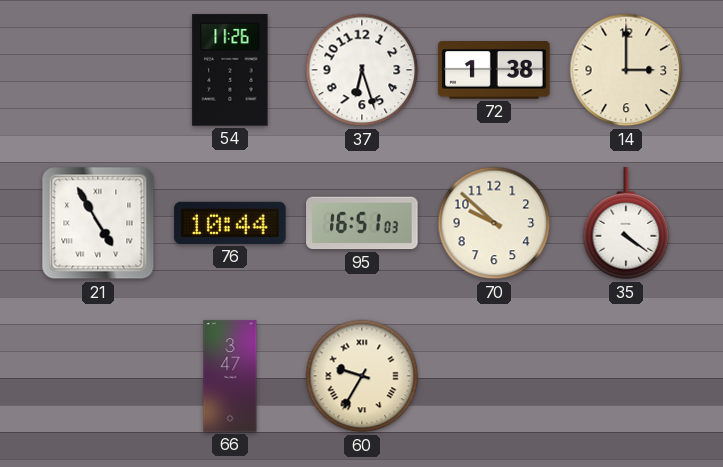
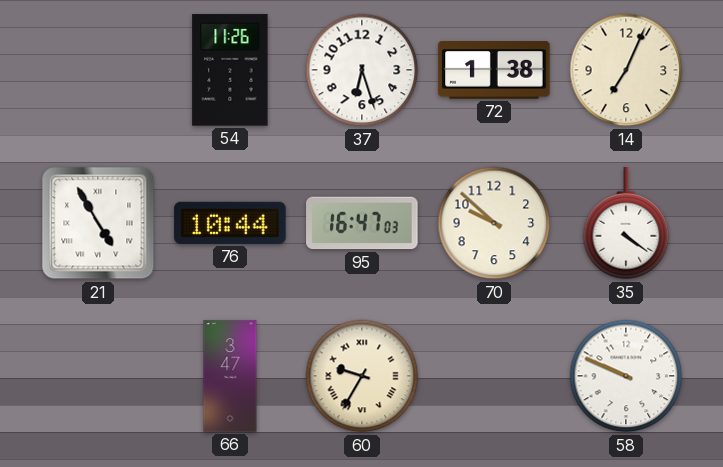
14: 3:00 -> 7:04 (626, 70)
95: 16:51 -> 16:47 (362, 223)
58: none -> 9:49 (626, 376)
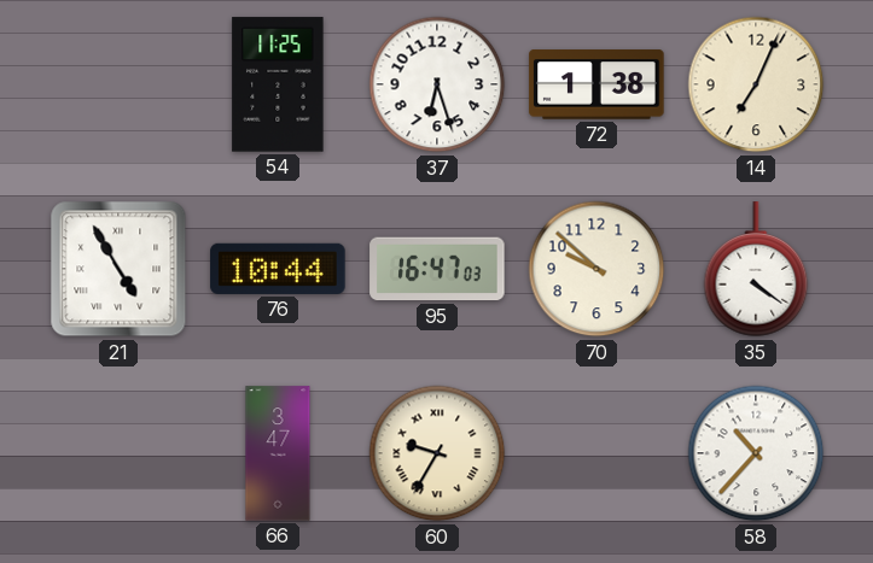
54: 11:26 -> 11:25 (278, 84)
58: 9:49 -> 10:37 (756, 453)
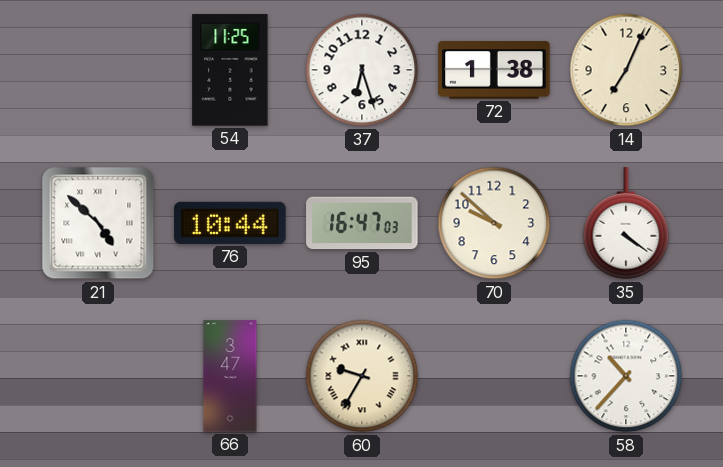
21: 4:55 -> 4:52 (98, 223)
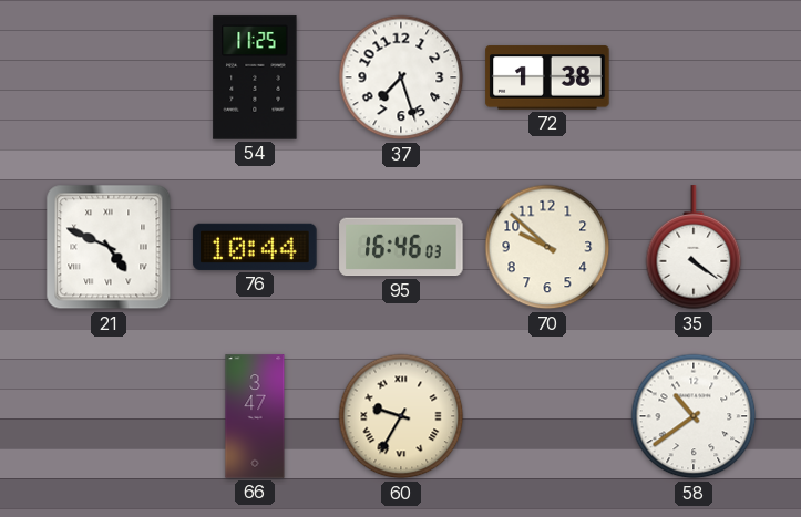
37: 6:27 -> 7:27 (401, 77)
14: 7:04 -> none (626, 70)
21: 4:52 -> 4:49 (109, 247)
95: 16:47 -> 16:46 (401, 247)
58: 10:37 -> 10:39 (694, 416)
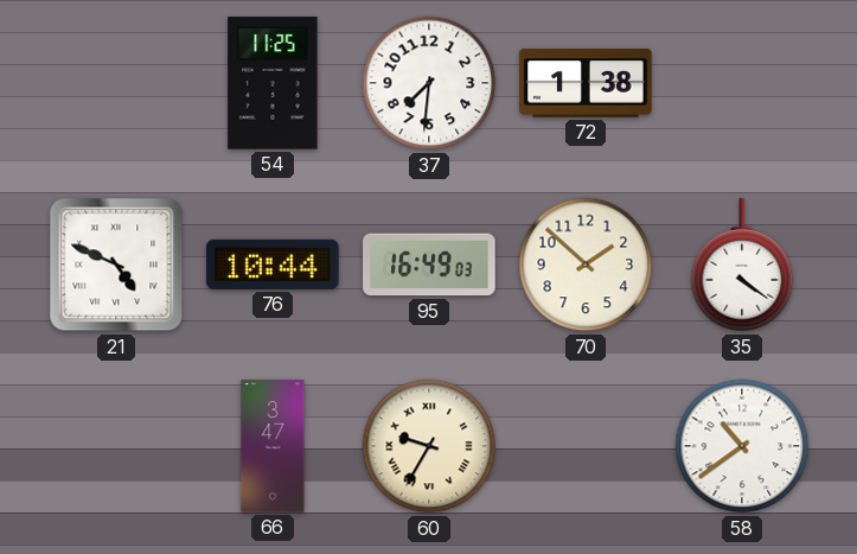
37: 7:27 -> 7:31 (429, 83)
95: 16:46 -> 16:49 (429, 265)
70: 9:52 -> 1:52 (586, 265)
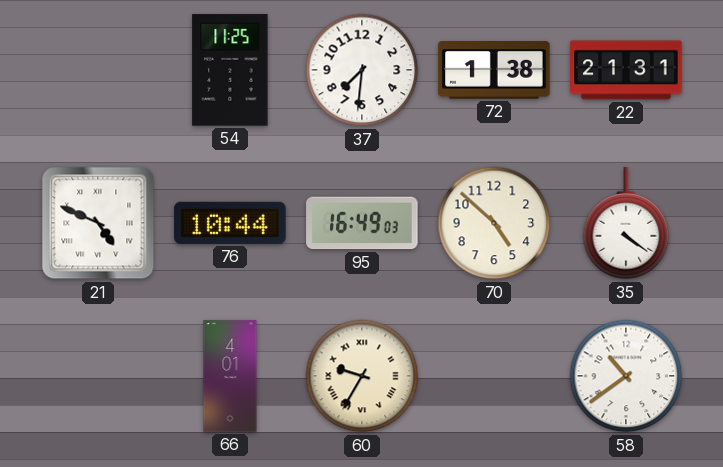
22: none -> 21:31 (626, 70)
70: 1:52 -> 4:52 (494, 223)
66: 3:47 -> 4:01 (230, 376)
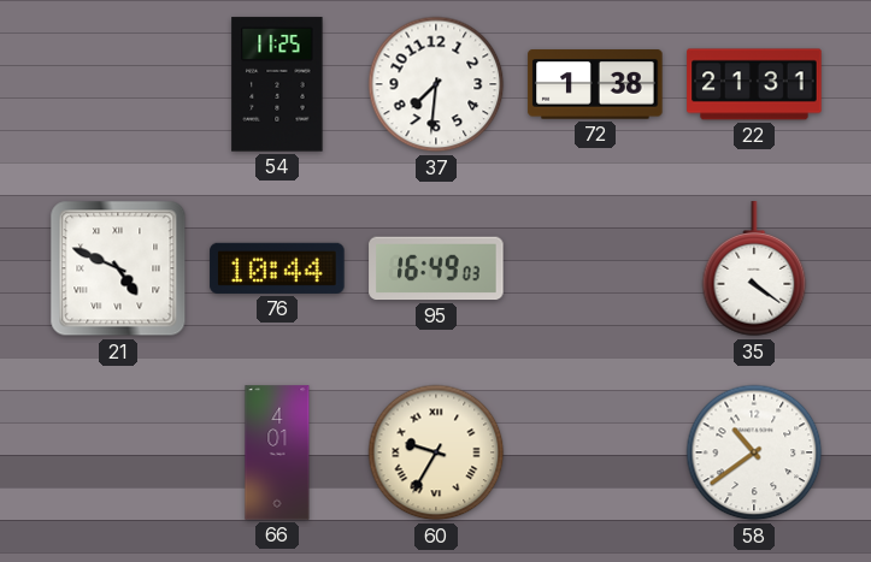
70: 4:52 -> none (494, 223)
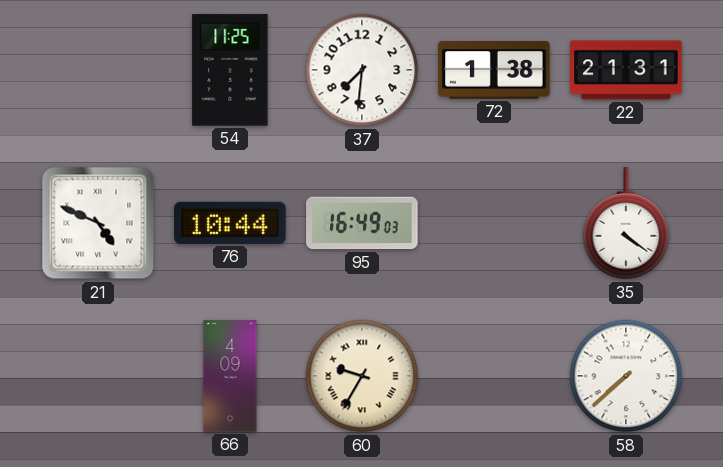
66: 4:01 -> 4:09 (230, 376)
58: 10:39 -> 7:38 (626, 376)
